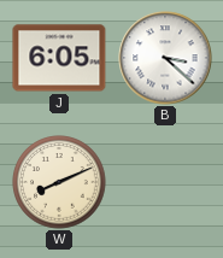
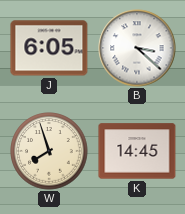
W: 8:11 -> 7:57 (49, 151)
K: none -> 14:45 (137, 151)
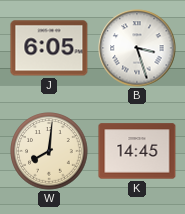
B: 3:22 -> 3:27 (137, 48)
W: 7:57 -> 8:01 (49, 151)
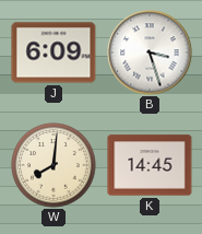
J: 6:05 -> 6:09 (54, 52)
